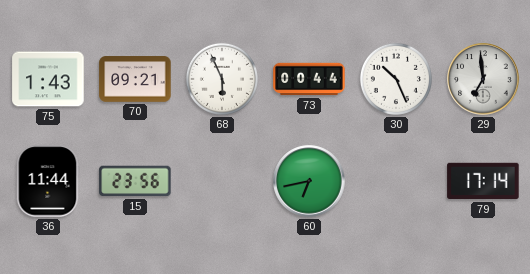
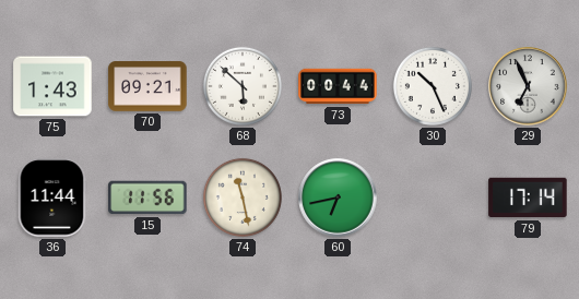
68: 5:56 -> 5:52 (243, 86)
29: 6:59 -> 6:56 (528, 86)
15: 23:56 -> 11:56 (147, 198)
74: none -> 11:28 (243, 198)
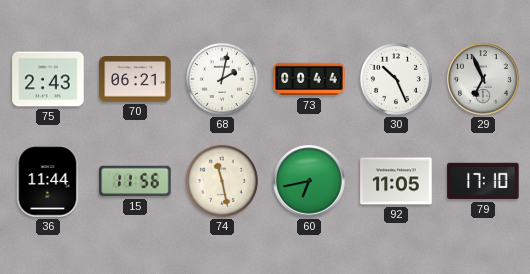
75: 1:43 -> 2:43 (48, 79)
70: 09:21 -> 06:21 (135, 79)
68: 5:52 -> 2:02 (222, 79)
92: none -> 11:05 (396, 181)
79: 17:14 -> 17:10 (483, 181)
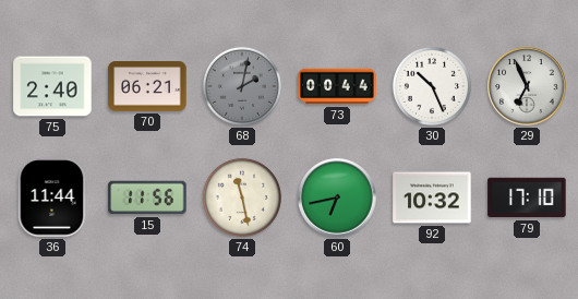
75: 2:43 -> 2:40 (52, 86)
68 dial: white -> grey (242, 86)
92: 11:05 -> 10:32 (432, 198)
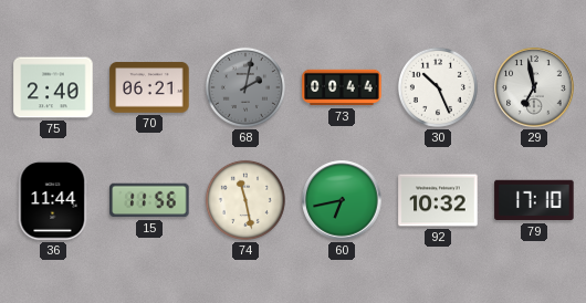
29: 6:56 -> 6:58 (534, 87)
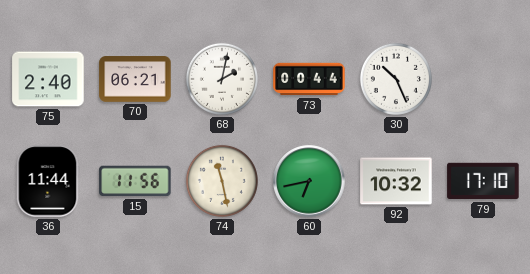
68 dial: grey -> white (222, 79)
29: 6:58 -> none (534, 87)
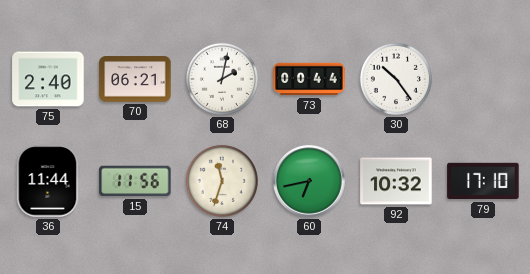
30: 10:26 -> 10:24 (396, 79)
74: 11:28 -> 11:33 (222, 181)
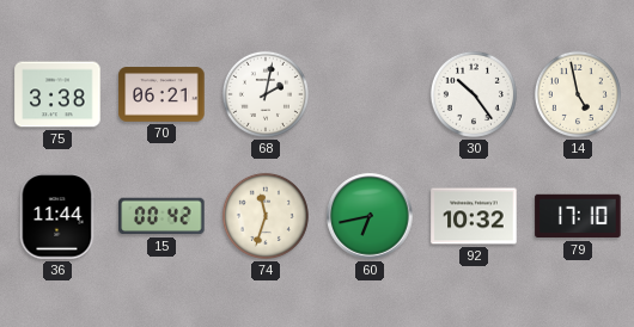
75: 2:40 -> 3:38 (57, 94)
73: 00:44 -> none (309, 79)
14: none -> 4:58 (578, 94)
15: 11:56 -> 00:42 (161, 216)
